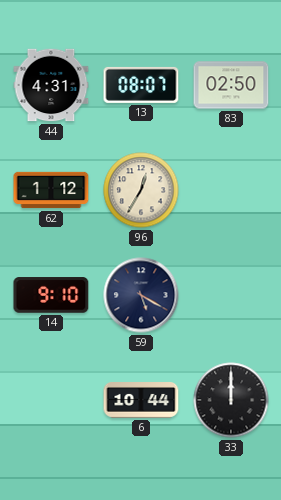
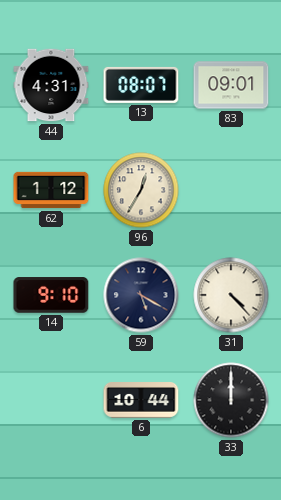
83: 02:50 -> 09:01 (231, 85)
31: none -> 4:23 (231, 295)
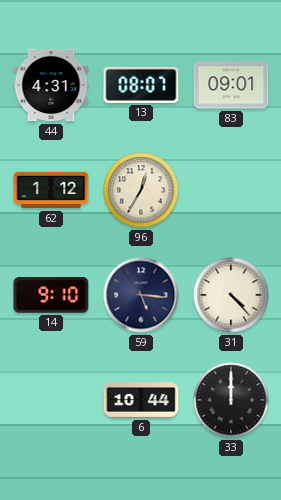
59: 5:20 -> 5:16 (141, 295)
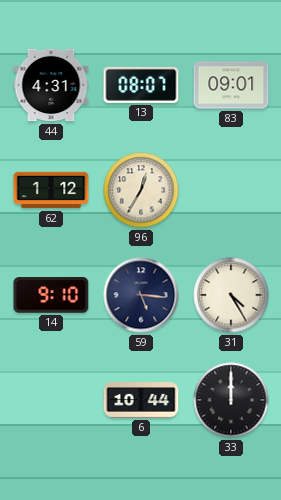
31: 4:23 -> 4:25 (231, 295)
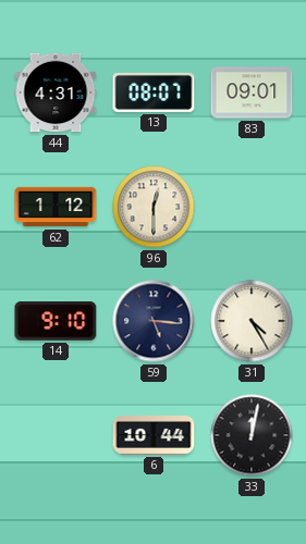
96: 12:35 -> 12:30 (154, 207)
33: 12:00 -> 12:02 (252, 435)
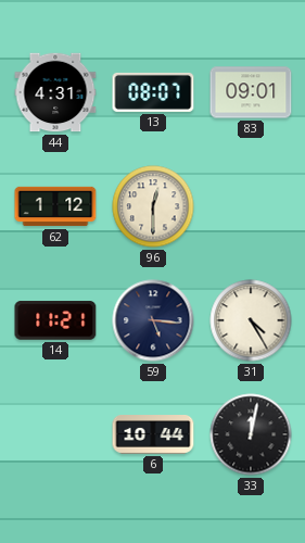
14: 9:10 -> 11:21 (55, 320)
